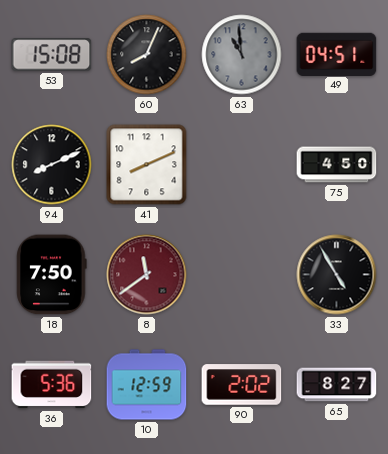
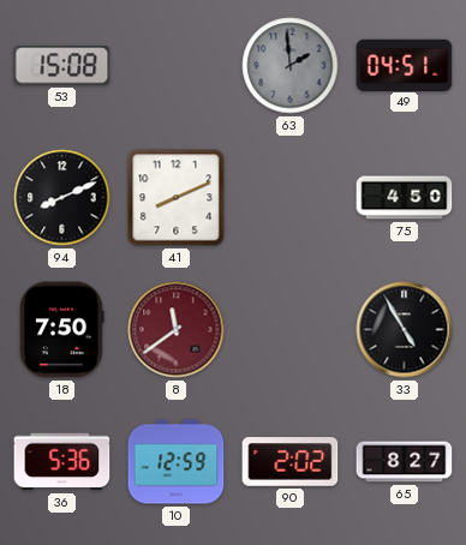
60: 8:04 -> none (147, 55)
63: 10:59 -> 1:59 (291, 66)
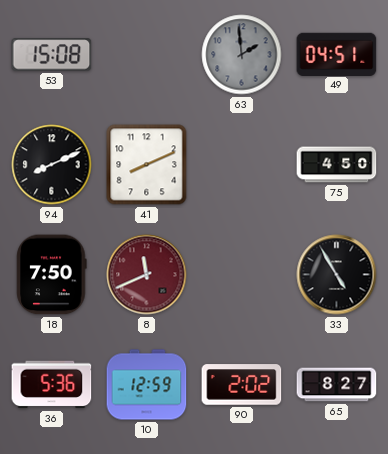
8: 11:39 -> 11:41 (147, 275)
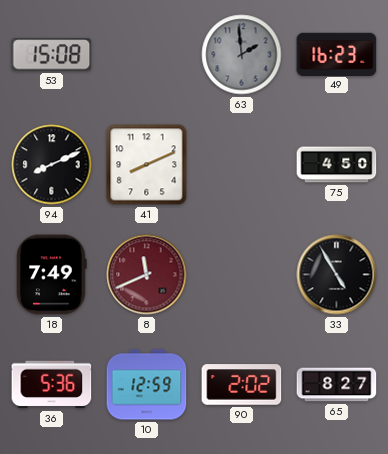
49: 04:51 -> 16:23 (337, 54)
18: 7:50 -> 7:49 (52, 275)
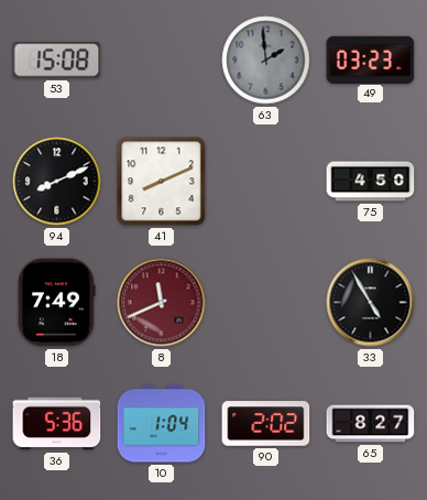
49: 16:23 -> 03:23 (371, 59)
10: 12:59 -> 1:04 (162, 424)
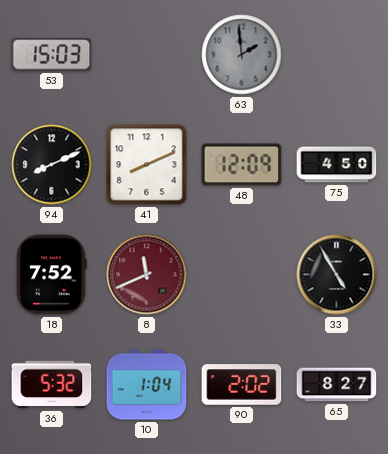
53: 15:08 -> 15:03 (52, 55)
49: 03:23 -> none (371, 59)
48: none -> 12:09 (242, 165)
18: 7:49 -> 7:52 (52, 275)
36: 5:36 -> 5:32 (52, 385)
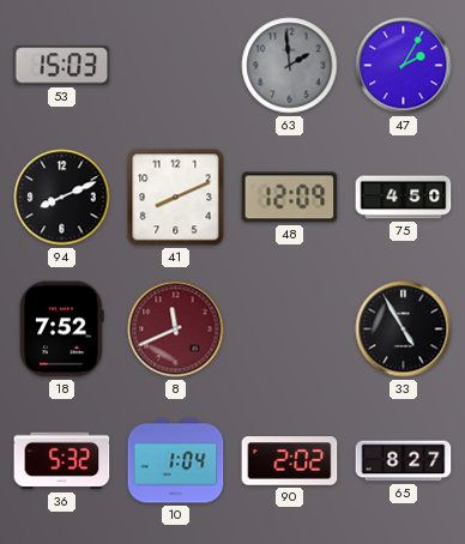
47: none -> 2:05 (404, 66)
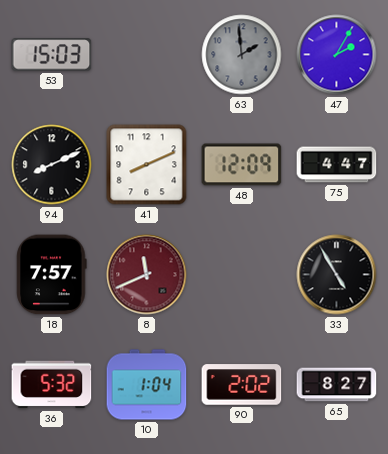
75: 4:50 -> 4:47 (337, 165)
18: 7:52 -> 7:57 (52, 275)
